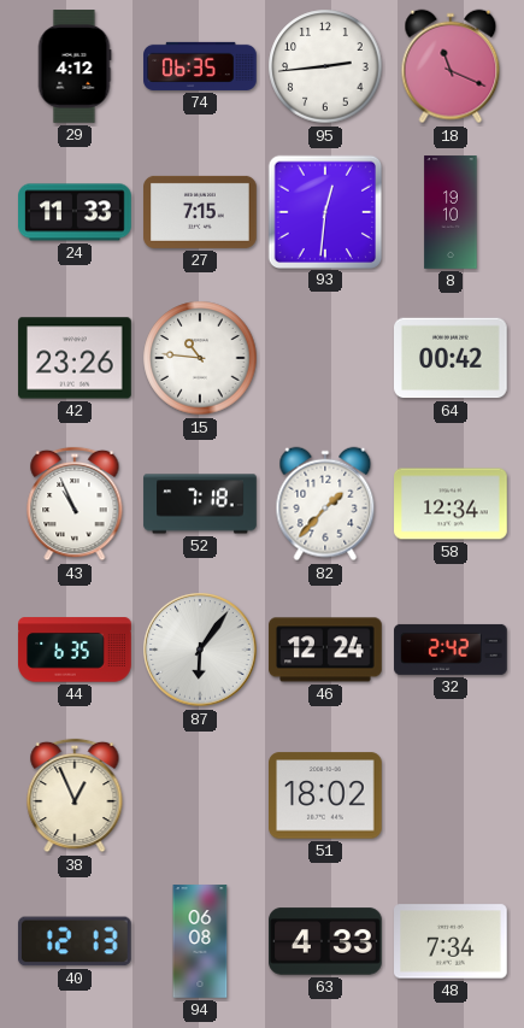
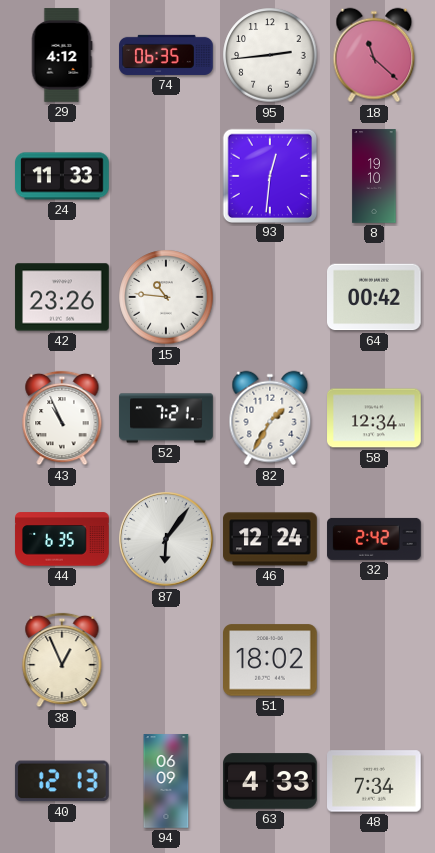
18: 11:19 -> 11:22 (374, 55)
27: 7:15 -> none (200, 212)
52: 7:18 -> 7:21 (166, 418)
82: 1:37 -> 1:35 (270, 418)
94: 06:08 -> 06:09 (166, 781)
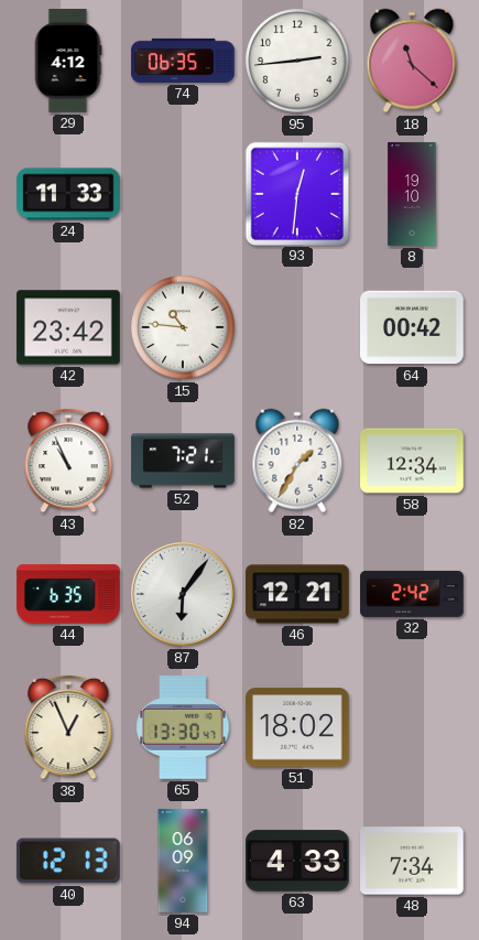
42: 23:26 -> 23:42 (68, 327)
46: 12:24 -> 12:21 (297, 594)
65: none -> 13:30 (183, 728)
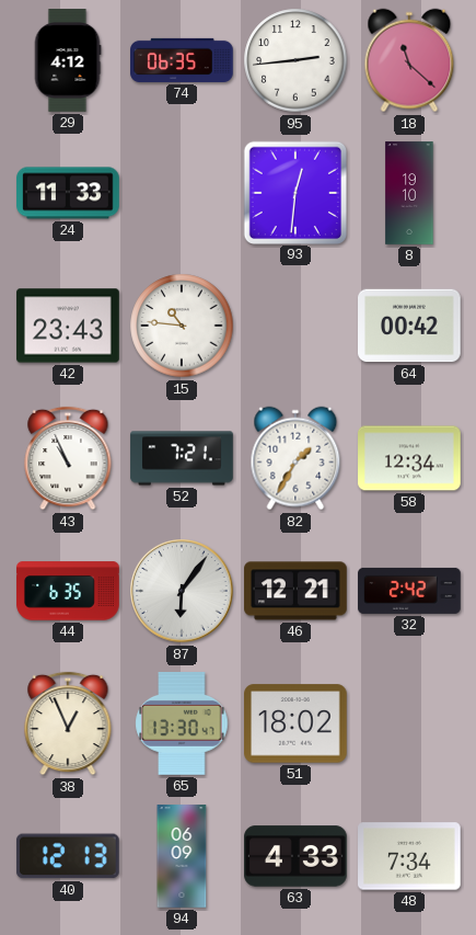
42: 23:42 -> 23:43 (68, 326)
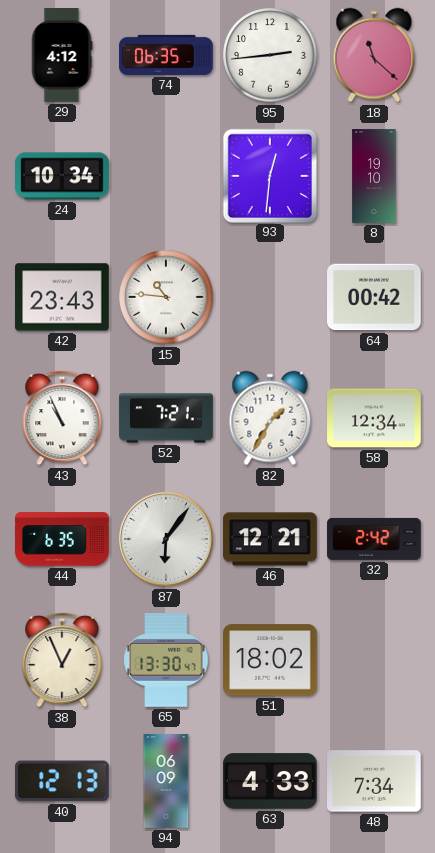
24: 11:33 -> 10:34 (62, 176)
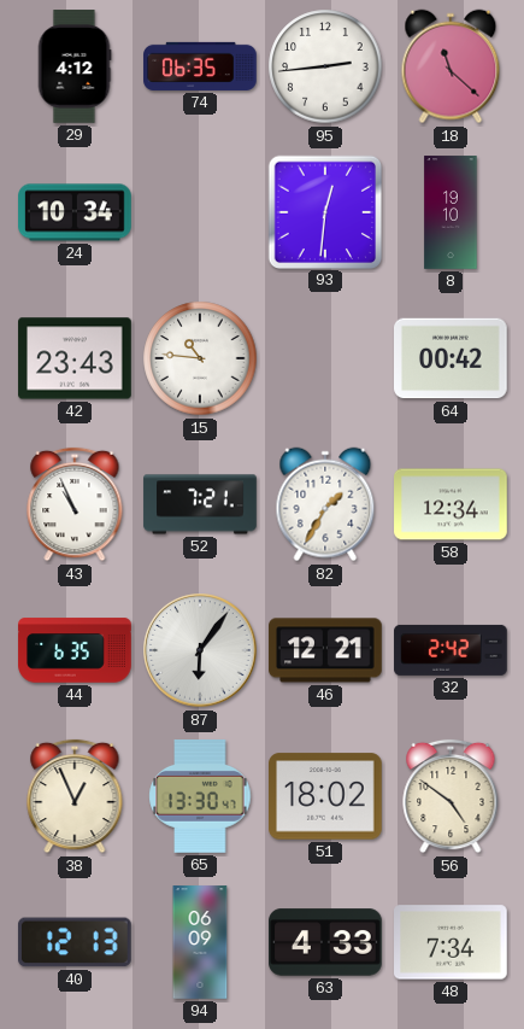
56: none -> 4:51 (451, 796)
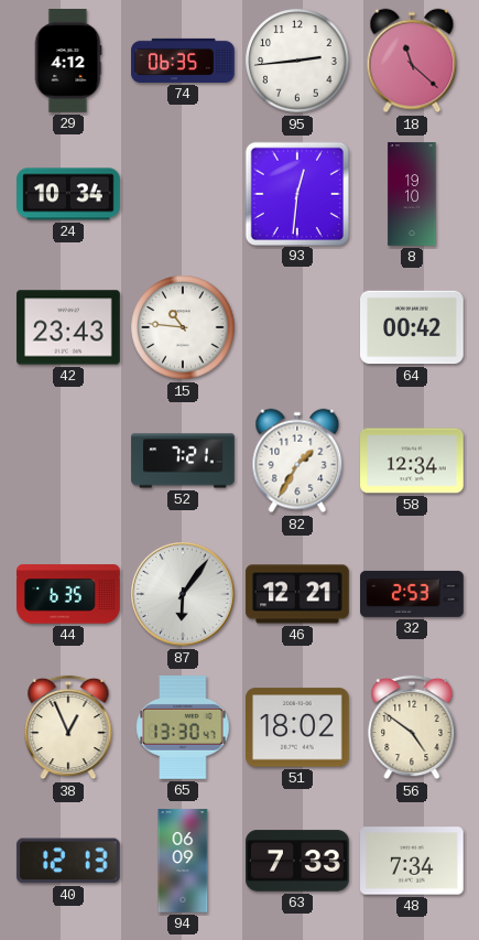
43: 10:56 -> none (75, 504)
32: 2:42 -> 2:53 (412, 594)
63: 4:33 -> 7:33 (297, 861)
